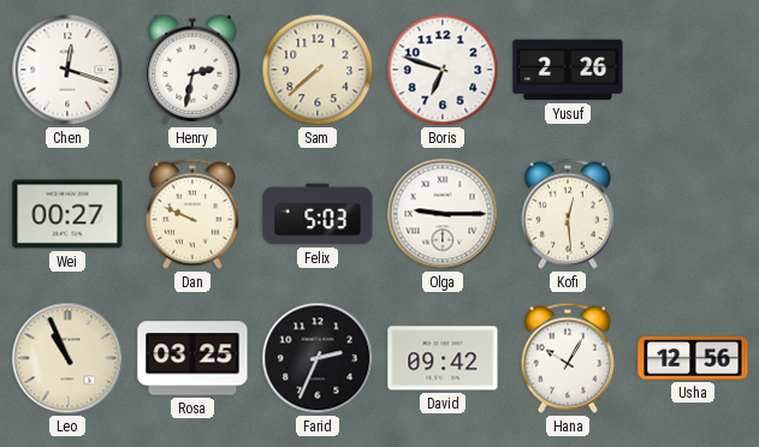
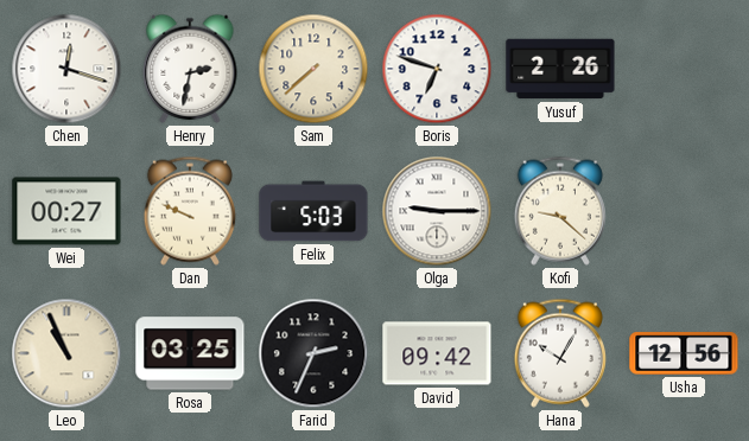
Kofi: 12:29 -> 9:22 (560, 211)
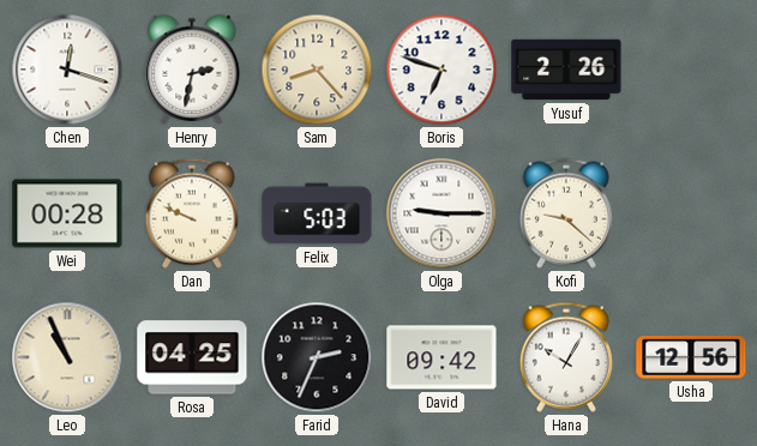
Sam: 7:38 -> 8:23 (317, 70)
Wei: 00:27 -> 00:28 (67, 213)
Rosa: 03:25 -> 04:25 (192, 357)
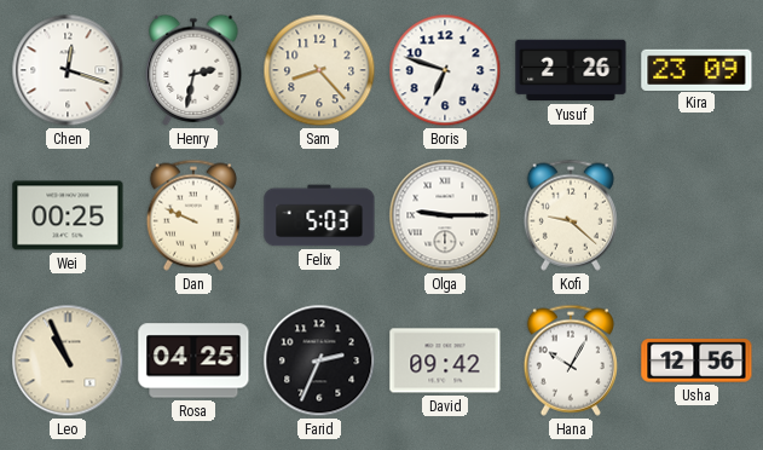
Kira: none -> 23:09 (696, 69)
Wei: 00:28 -> 00:25 (68, 215)
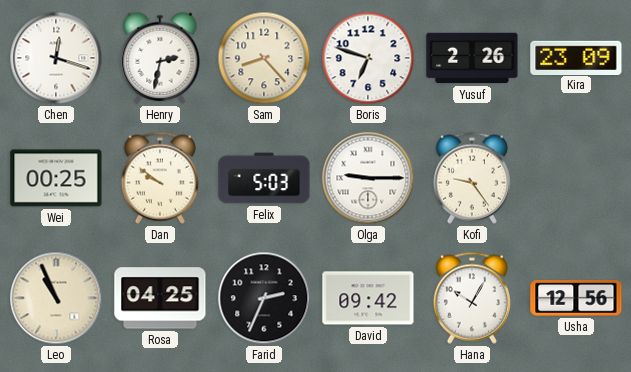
Dan: 9:49 -> 9:51 (160, 178)
Kofi: 9:22 -> 9:24 (472, 178)
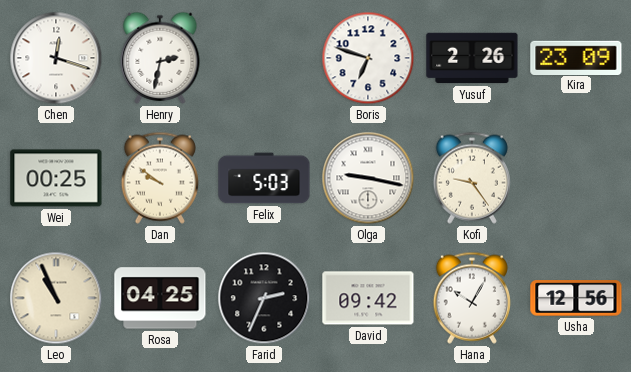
Sam: 8:23 -> none (264, 58)
Olga: 9:15 -> 9:17 (368, 178)
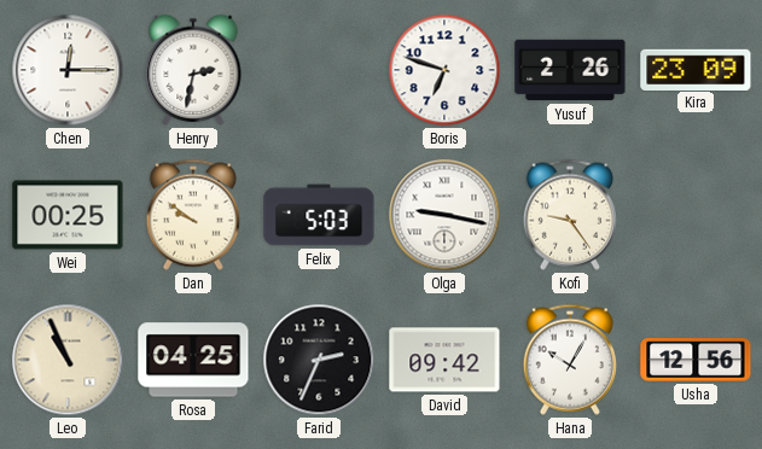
Chen: 12:18 -> 12:15 (68, 70)
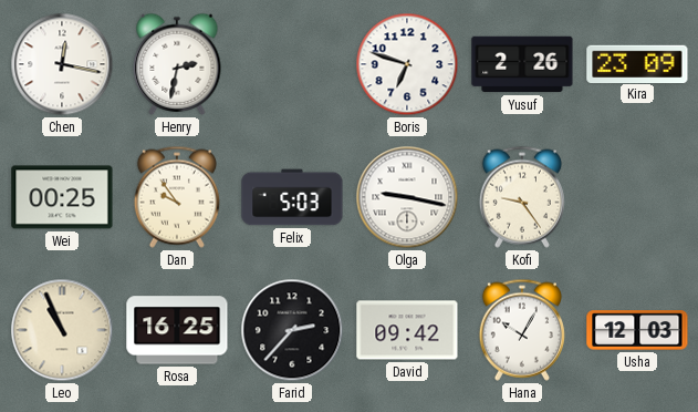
Chen: 12:15 -> 12:17 (62, 64)
Dan: 9:51 -> 9:54 (177, 197)
Rosa: 04:25 -> 16:25 (177, 330)
Farid: 2:34 -> 2:37 (292, 330)
Usha: 12:56 -> 12:03 (637, 330)
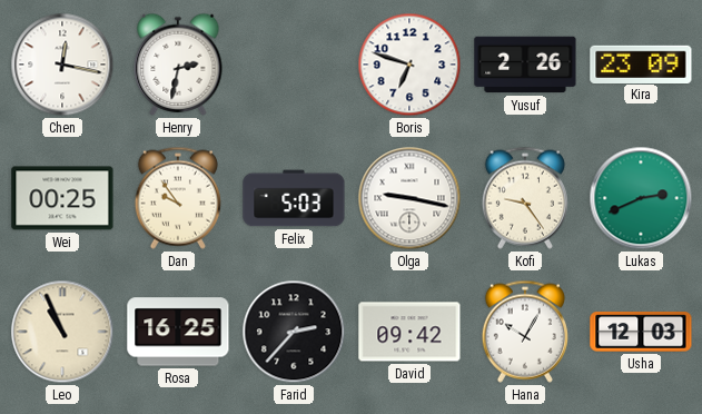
Lukas: none -> 2:41 (641, 198)
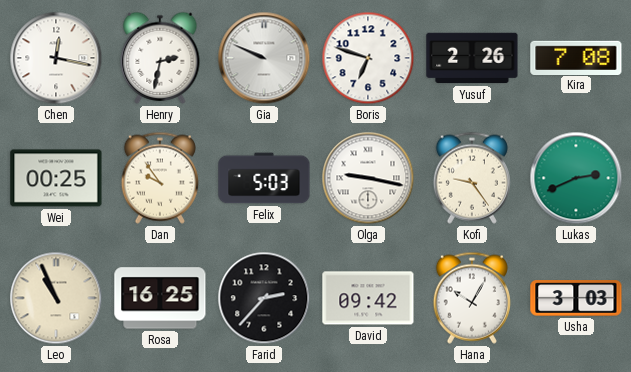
Gia: none -> 9:49 (264, 58)
Kira: 23:09 -> 7:08 (576, 57)
Usha: 12:03 -> 3:03 (576, 298)
